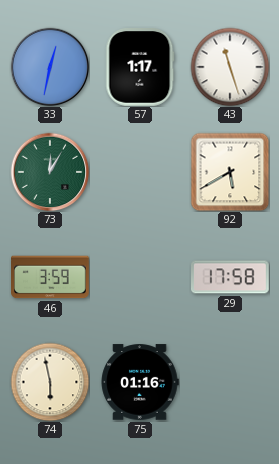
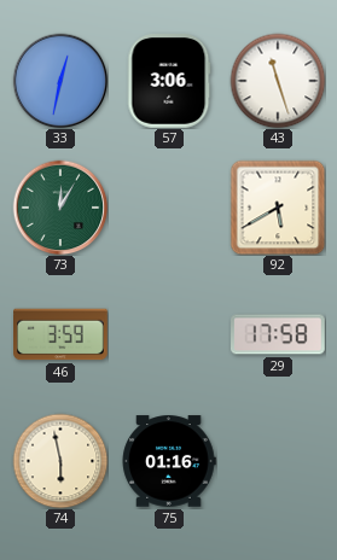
57: 1:17 -> 3:06 (169, 82)
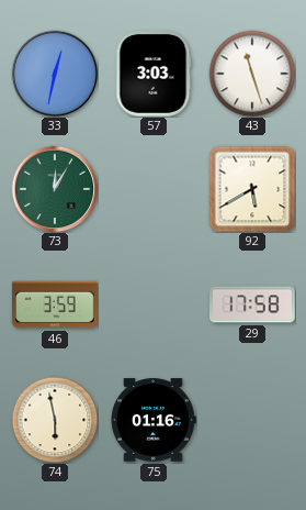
57: 3:06 -> 3:03 (154, 75)
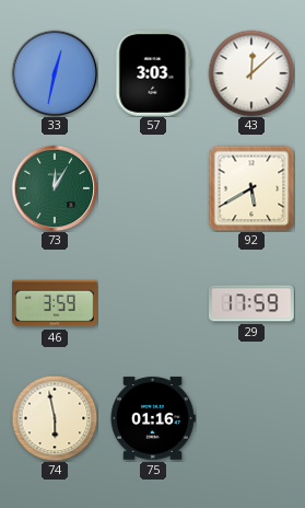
43: 11:27 -> 12:08 (251, 73)
29: 17:58 -> 17:59 (253, 303)
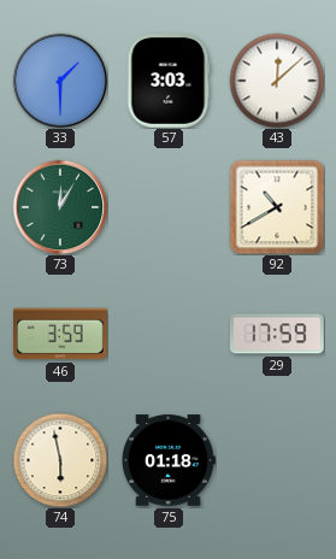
33: 12:32 -> 1:30 (60, 81)
92: 5:40 -> 10:40 (277, 207)
75: 01:16 -> 01:18 (169, 460)
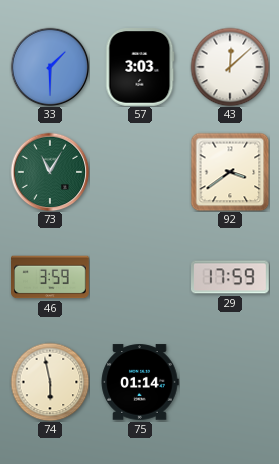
73: 12:05 -> 11:05 (50, 172)
92: 10:40 -> 3:39 (230, 172)
75: 01:18 -> 01:14 (140, 382)
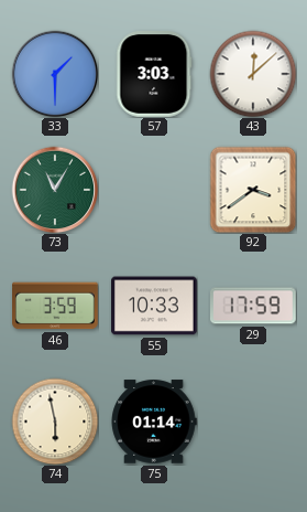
55: none -> 10:33 (155, 306)
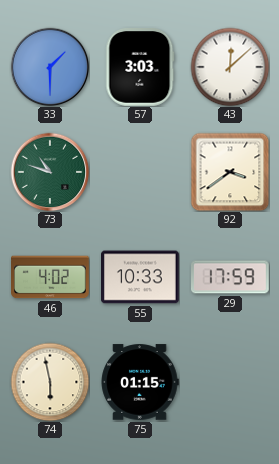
73: 11:05 -> 10:48 (50, 172)
46: 3:59 -> 4:02 (50, 277)
75: 01:14 -> 01:15 (140, 382)
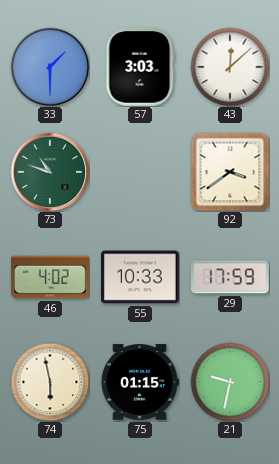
21: none -> 9:32 (230, 382)
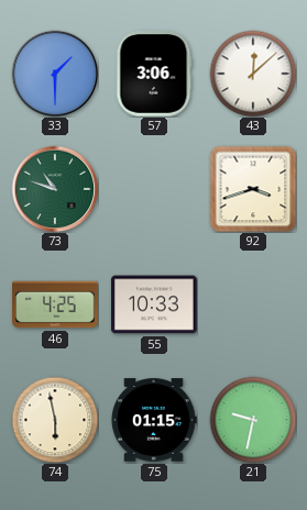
57: 3:03 -> 3:06 (154, 75)
92: 3:39 -> 3:42 (253, 189)
46: 4:02 -> 4:25 (55, 304)
29: 17:59 -> none (231, 277)
